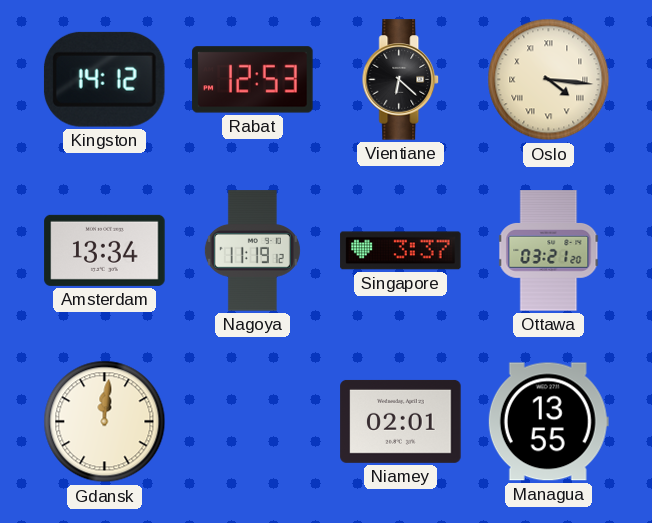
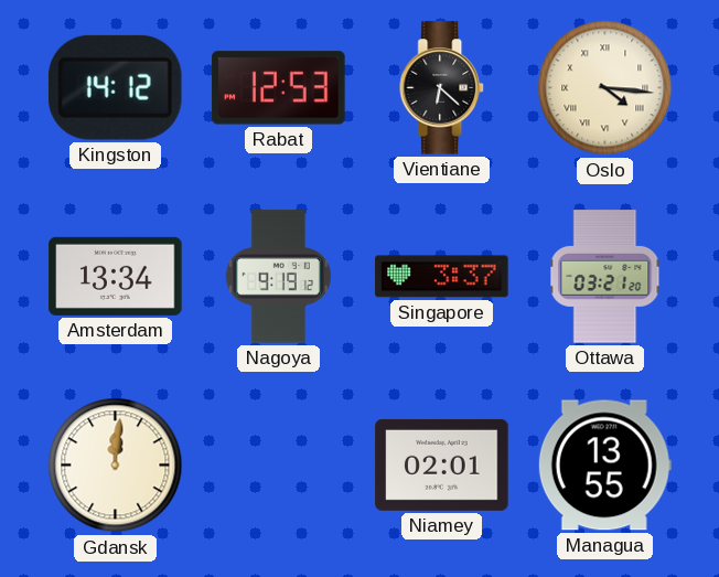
Nagoya: 11:19 -> 9:19 (278, 277)
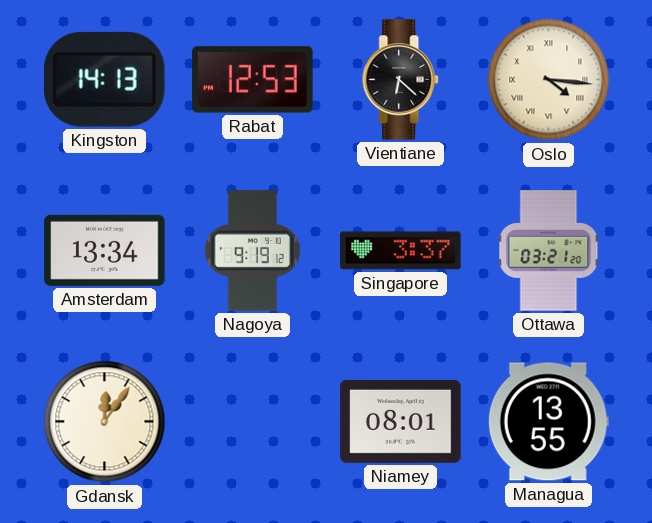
Kingston: 14:12 -> 14:13 (104, 79)
Gdansk: 12:01 -> 12:06 (105, 422)
Niamey: 02:01 -> 08:01 (401, 421)
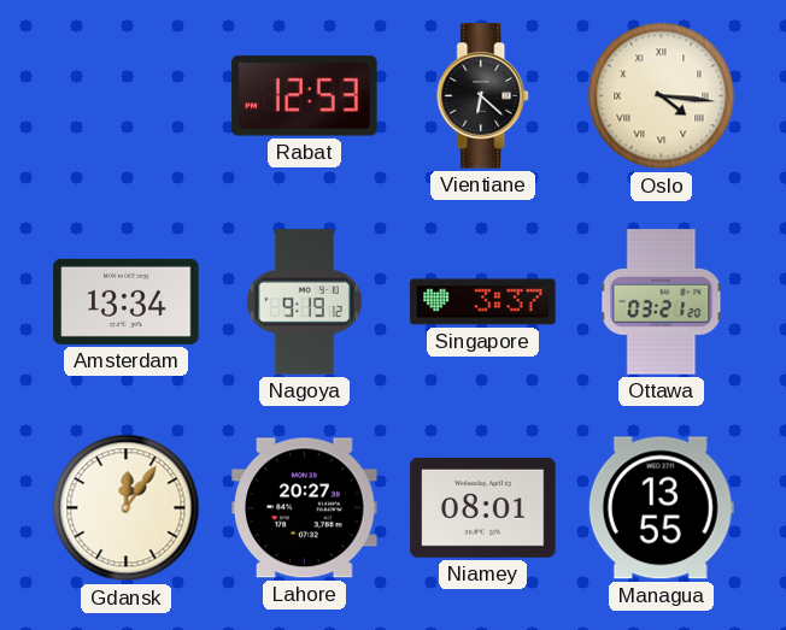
Kingston: 14:13 -> none (104, 79)
Lahore: none -> 20:27 (305, 508)
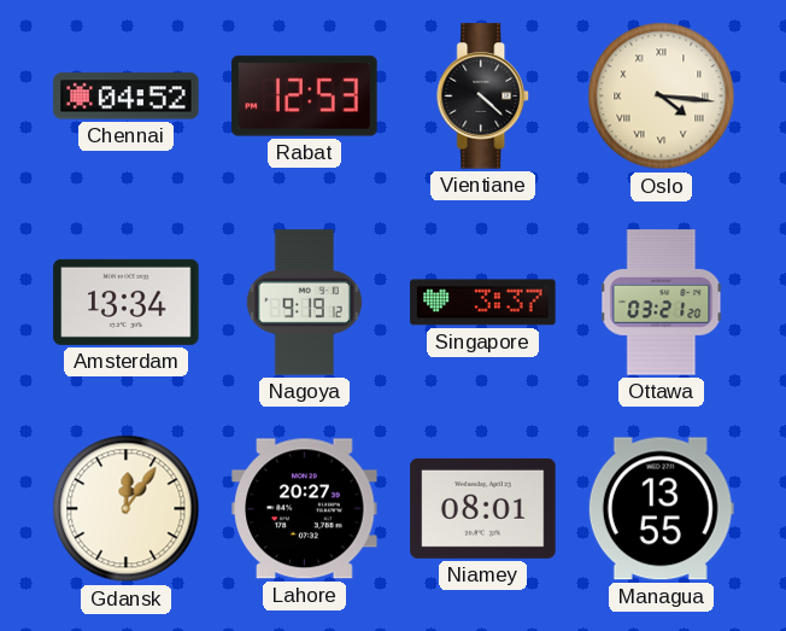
Chennai: none -> 04:52 (127, 97)
Vientiane: 6:22 -> 4:22 (483, 97)
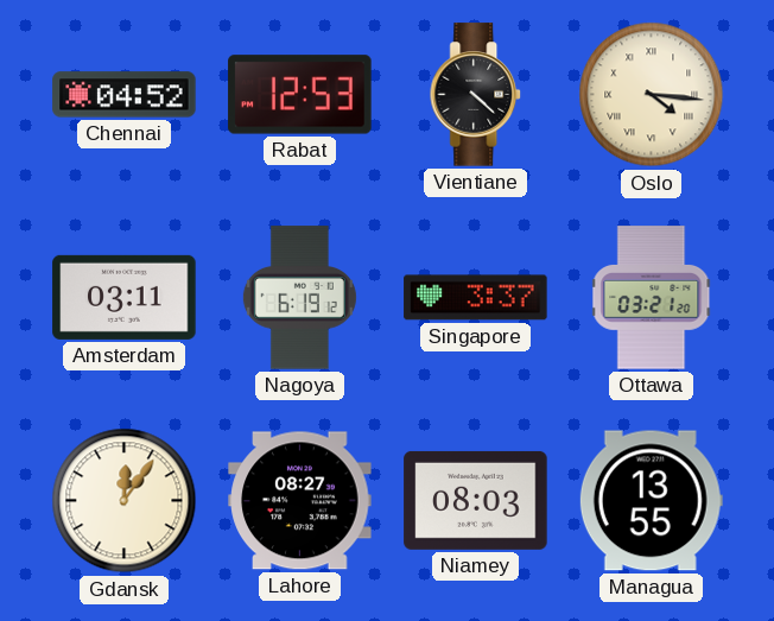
Amsterdam: 13:34 -> 03:11 (125, 297)
Nagoya: 9:19 -> 6:19 (299, 298)
Lahore: 20:27 -> 08:27 (300, 501)
Niamey: 08:01 -> 08:03 (476, 500)
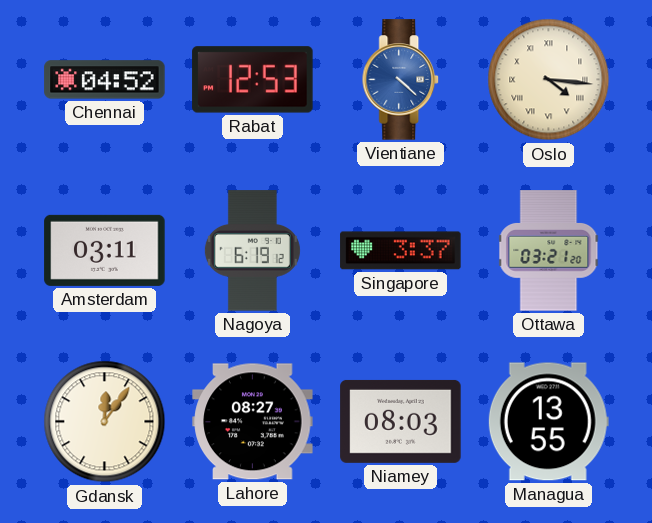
Vientiane dial: black -> blue (401, 80)
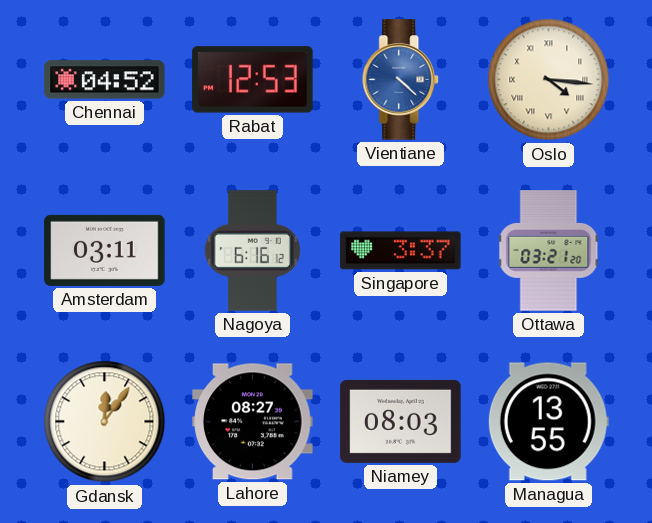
Nagoya: 6:19 -> 6:16 (252, 251)
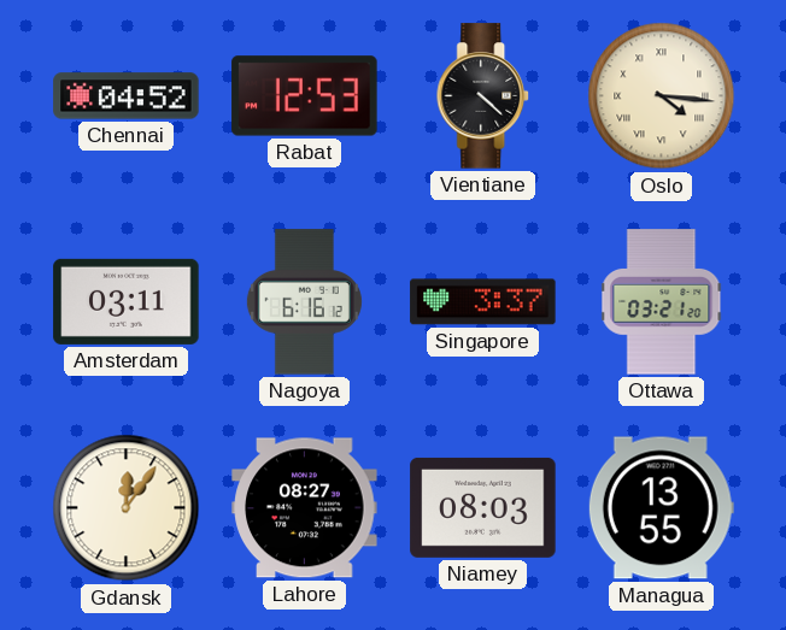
Vientiane dial: blue -> black (483, 96)
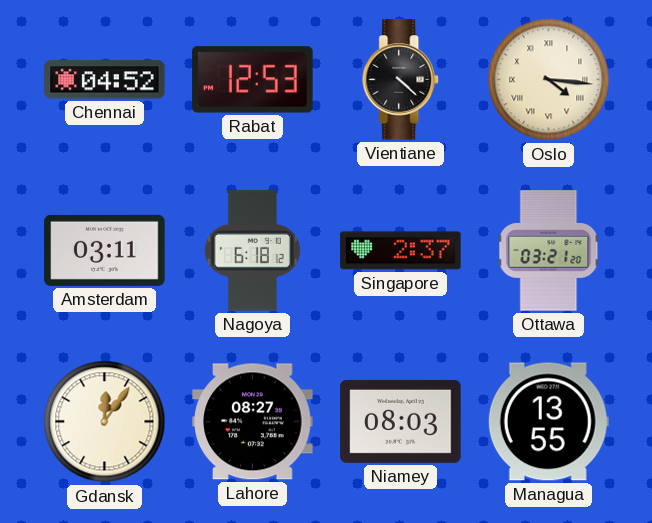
Nagoya: 6:16 -> 6:18 (252, 251)
Singapore: 3:37 -> 2:37 (401, 251)
